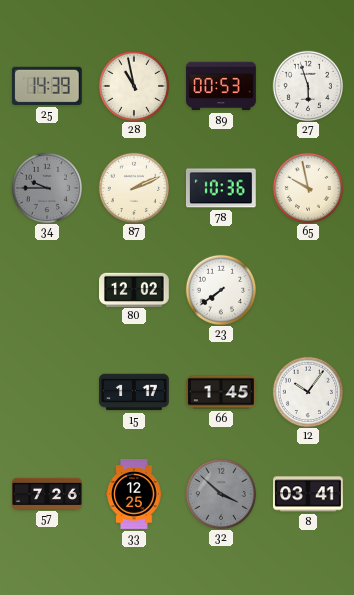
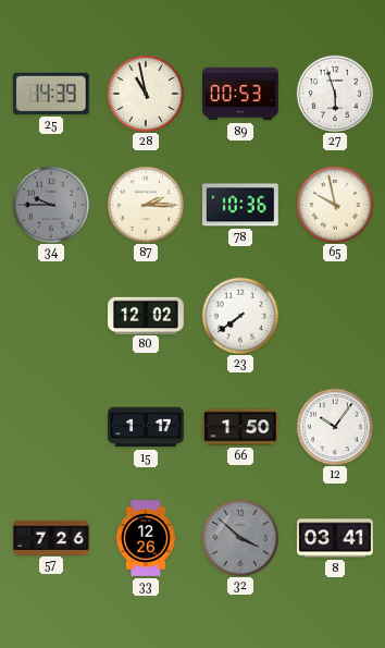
87: 2:11 -> 2:15 (145, 204)
66: 1:45 -> 1:50 (241, 427)
33: 12:25 -> 12:26 (146, 538)
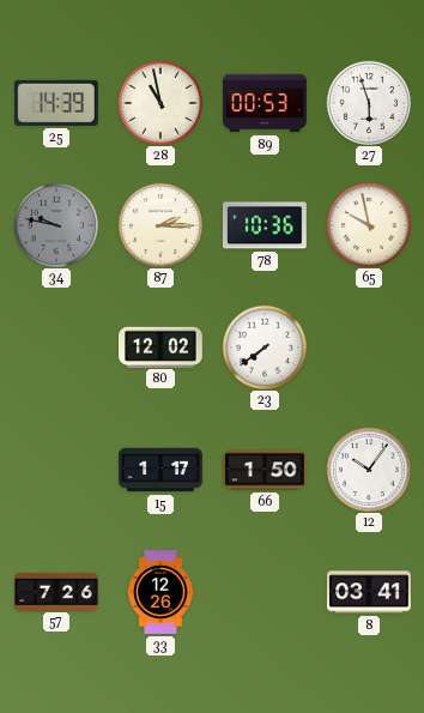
34: 9:45 -> 9:47 (55, 224)
32: 3:52 -> none (239, 537)
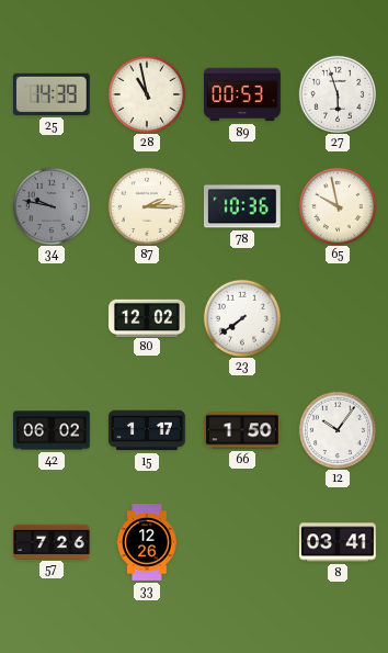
42: none -> 06:02 (52, 430)
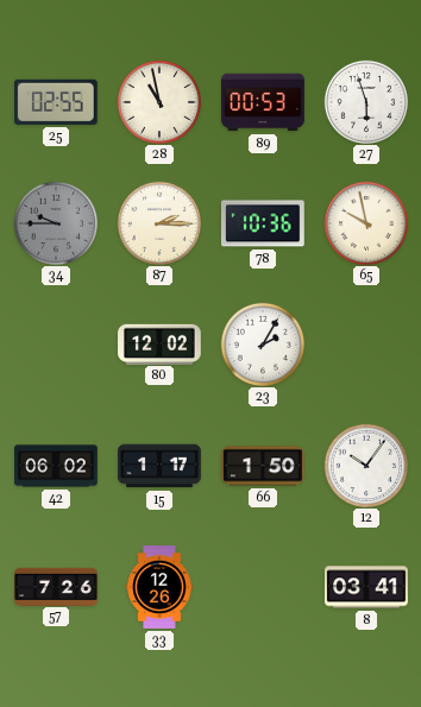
25: 14:39 -> 02:55 (56, 102)
34: 9:47 -> 9:45 (55, 222)
23: 7:39 -> 2:05 (262, 343)
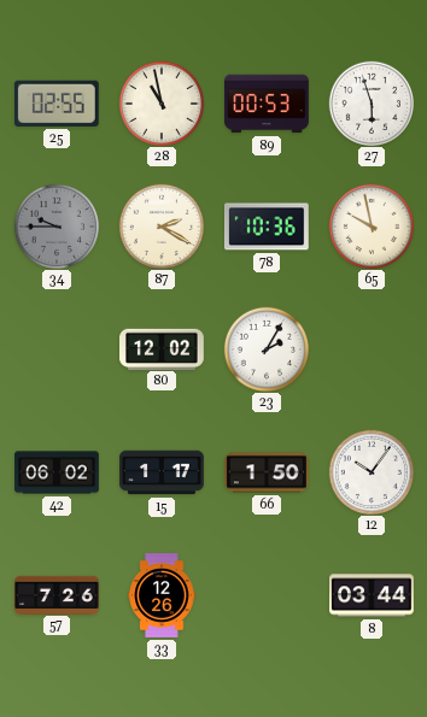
87: 2:15 -> 2:20 (160, 225)
8: 03:41 -> 03:44 (373, 595)
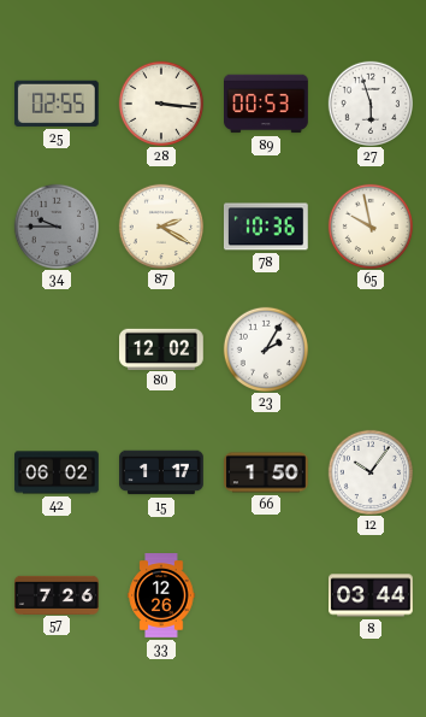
28: 10:58 -> 3:16 (160, 102)
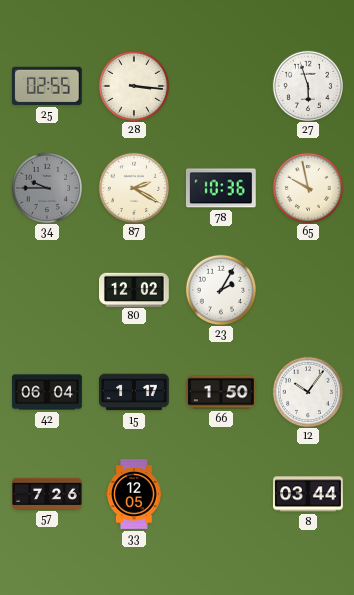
89: 00:53 -> none (267, 104)
42: 06:02 -> 06:04 (47, 392)
33: 12:26 -> 12:05 (134, 494)
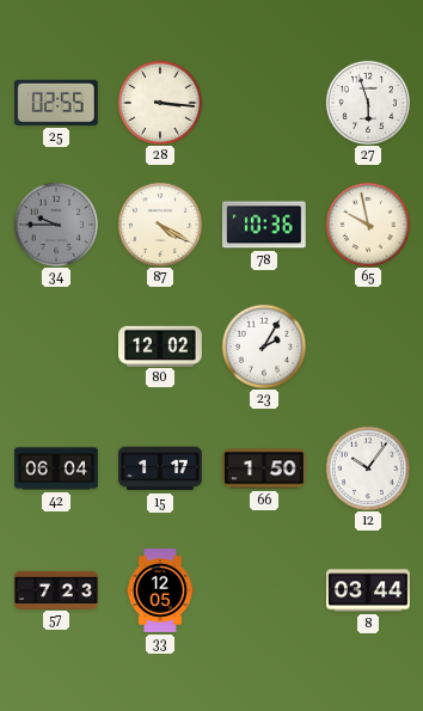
87: 2:20 -> 4:20 (159, 223)
57: 7:26 -> 7:23 (56, 589)
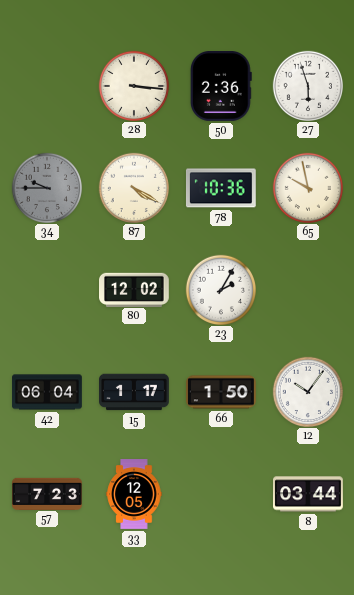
25: 02:55 -> none (56, 103)
50: none -> 2:36 (221, 87)
